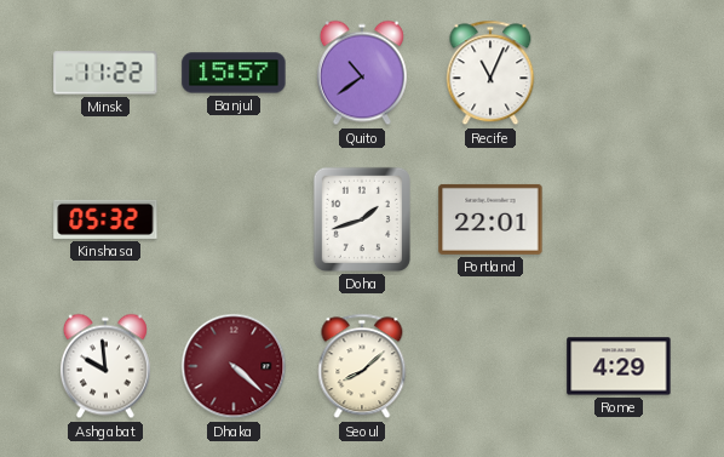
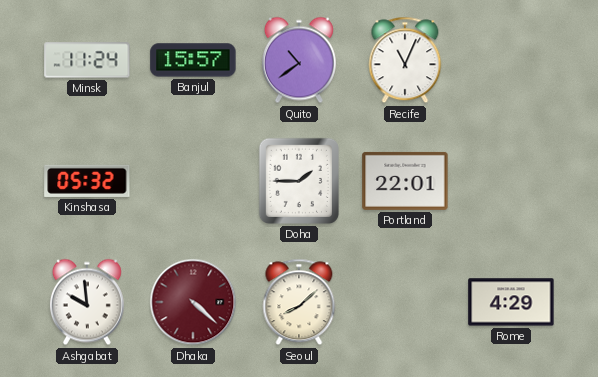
Minsk: 11:22 -> 11:24 (87, 60)
Doha: 1:42 -> 1:45 (299, 181)
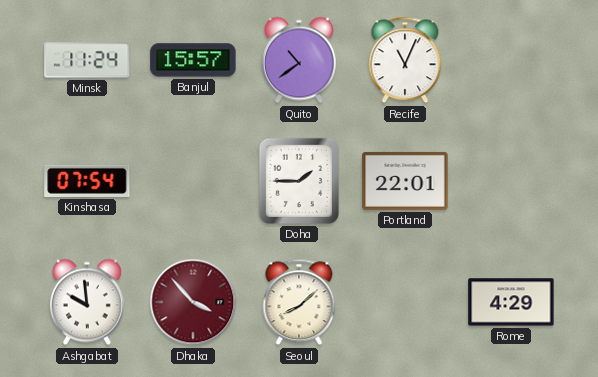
Kinshasa: 05:32 -> 07:54 (87, 181)
Dhaka: 4:22 -> 3:53 (193, 302)
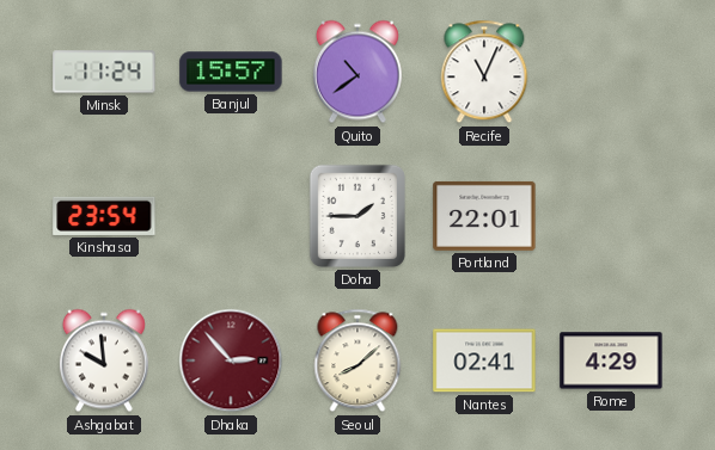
Kinshasa: 07:54 -> 23:54 (104, 216)
Dhaka: 3:53 -> 2:53 (231, 360)
Nantes: none -> 02:41 (484, 360)
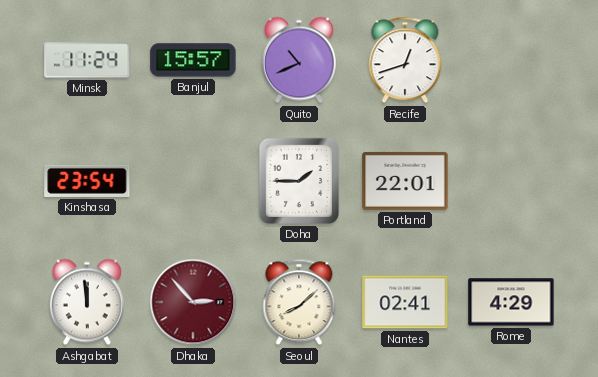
Quito: 10:39 -> 10:41 (299, 60)
Recife: 11:04 -> 12:42 (405, 60)
Ashgabat: 9:59 -> 11:59 (87, 302)
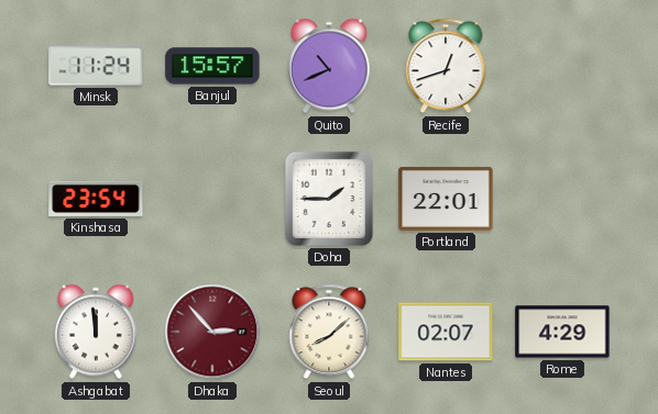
Nantes: 02:41 -> 02:07 (446, 332)
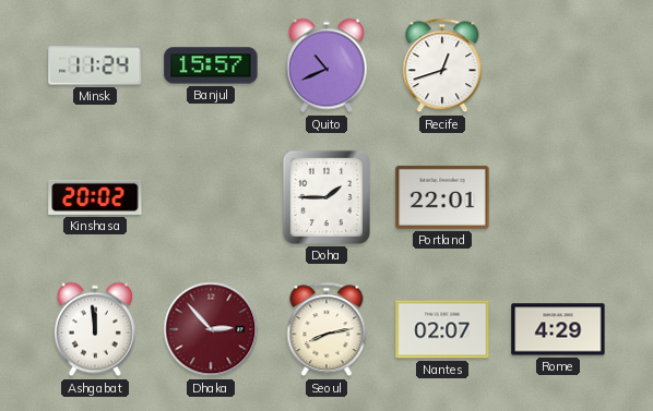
Kinshasa: 23:54 -> 20:02 (95, 197)
Seoul: 8:08 -> 8:13 (326, 329)
